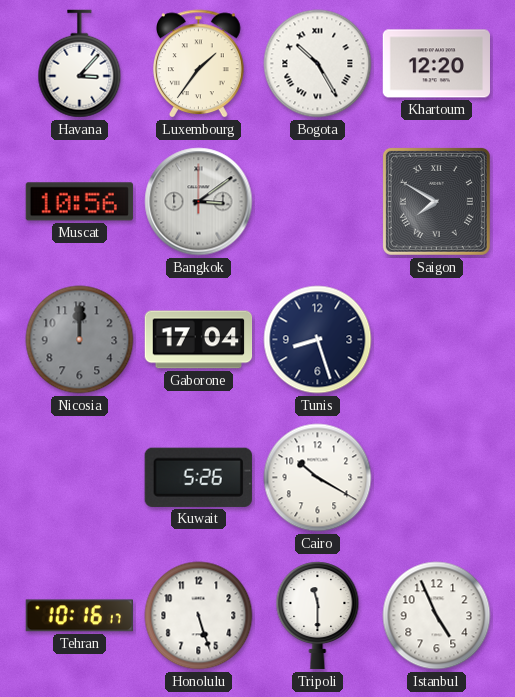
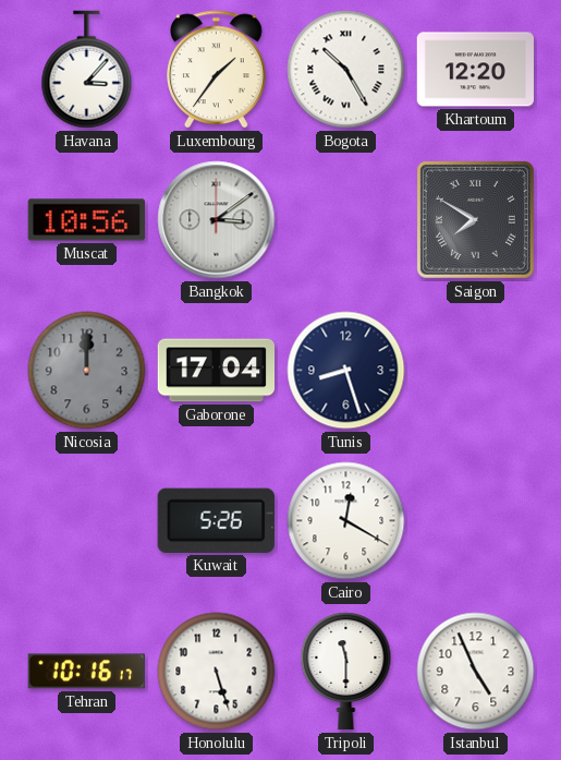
Cairo: 10:20 -> 12:20 (346, 521)
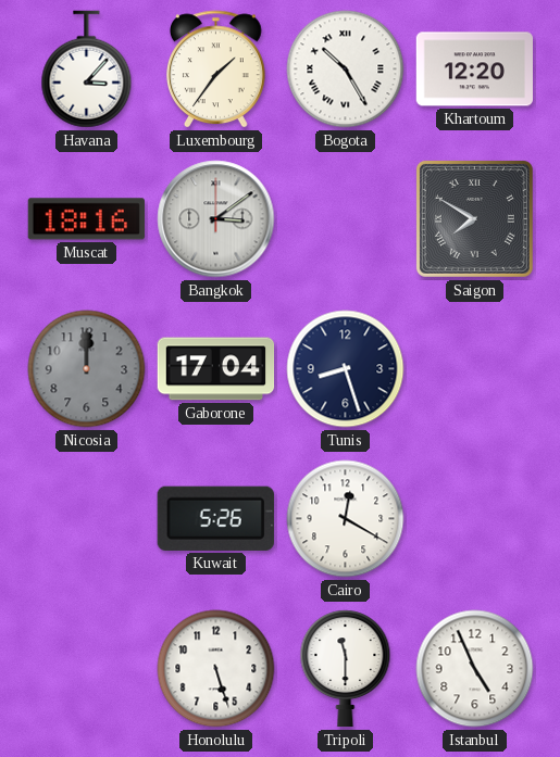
Muscat: 10:56 -> 18:16 (86, 219)
Tehran: 10:16 -> none (86, 672)
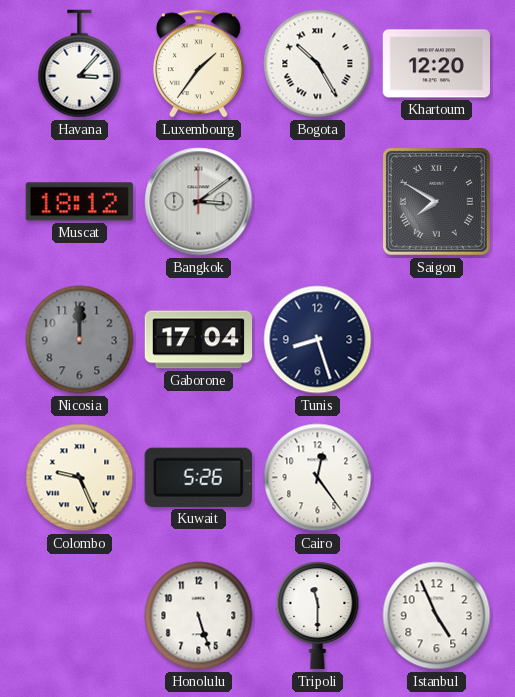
Muscat: 18:16 -> 18:12 (79, 202)
Colombo: none -> 9:26 (80, 478)
Cairo: 12:20 -> 12:24 (318, 478)
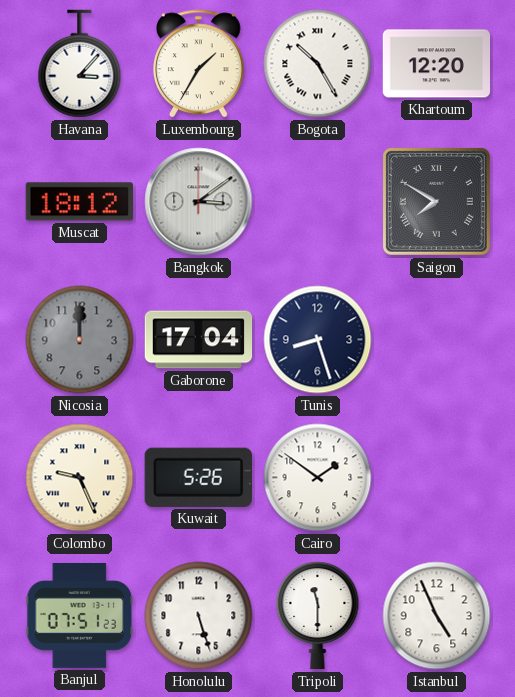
Luxembourg: 1:36 -> 1:35 (199, 64)
Cairo: 12:24 -> 1:51 (318, 478)
Banjul: none -> 07:51 (80, 615)
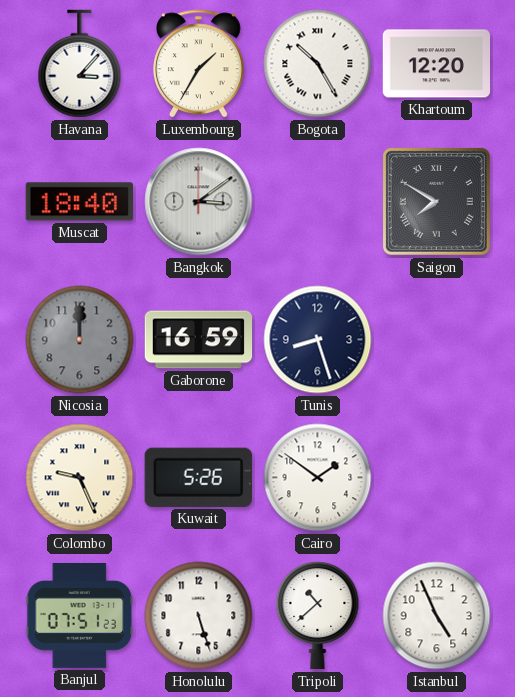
Muscat: 18:12 -> 18:40 (79, 202)
Gaborone: 17:04 -> 16:59 (199, 340)
Tripoli: 11:30 -> 10:38 (318, 616)
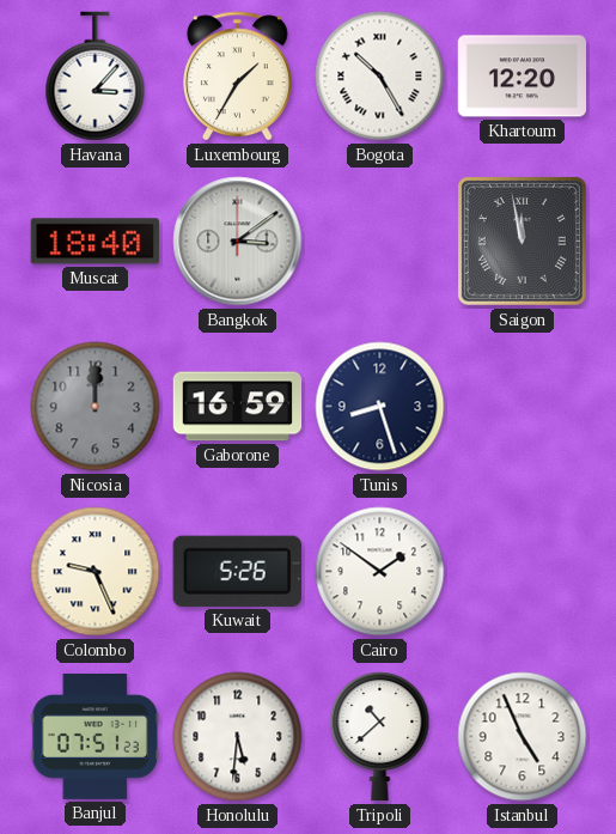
Saigon: 7:50 -> 11:58 (522, 241)
Honolulu: 5:27 -> 5:31 (238, 737)
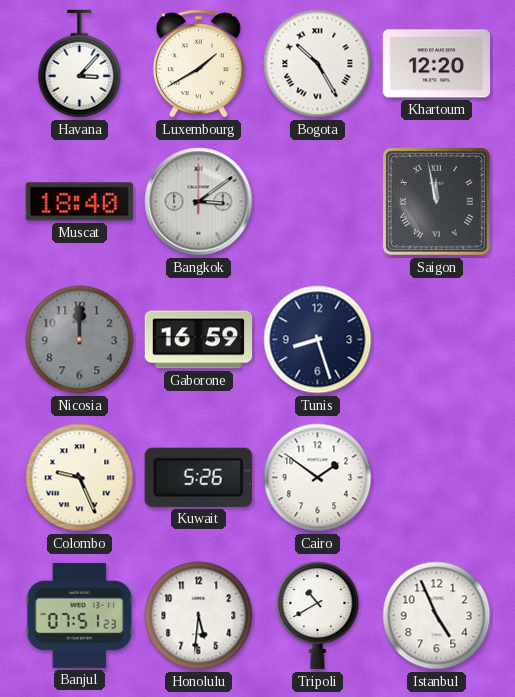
Luxembourg: 1:35 -> 1:40 (199, 64)
Tripoli: 10:38 -> 10:40 (318, 616)
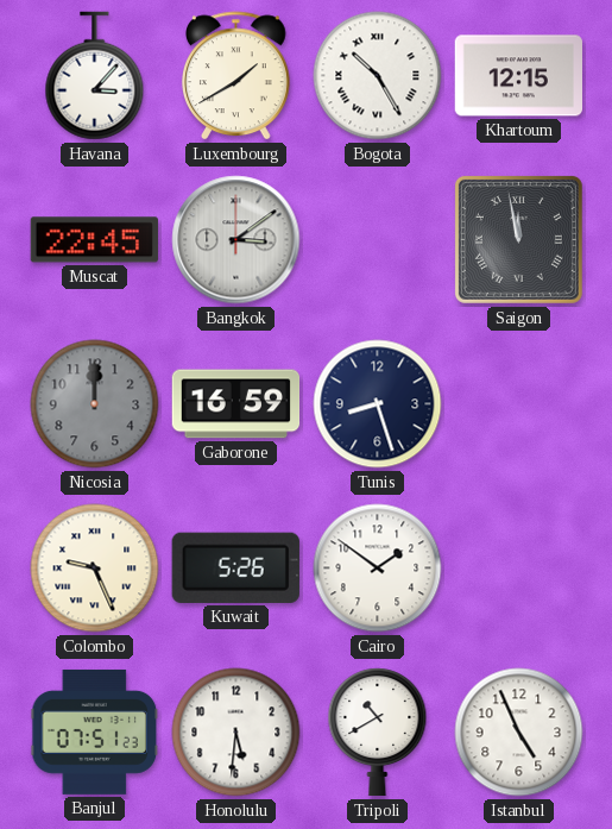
Khartoum: 12:20 -> 12:15 (519, 76)
Muscat: 18:40 -> 22:45 (94, 240)
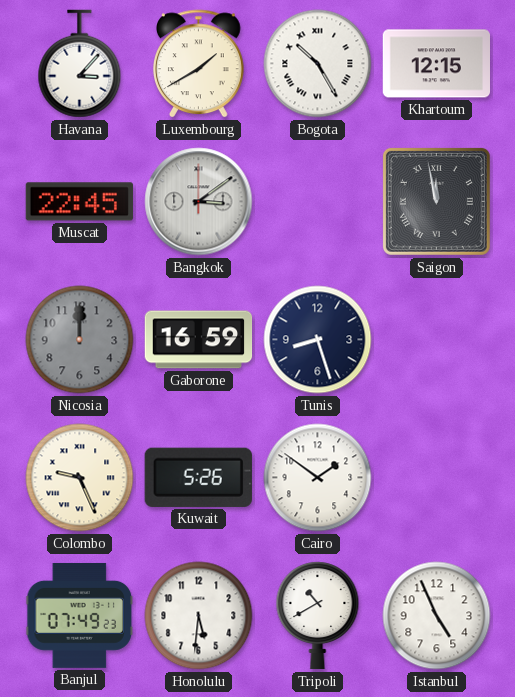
Banjul: 07:51 -> 07:49 (80, 615)
